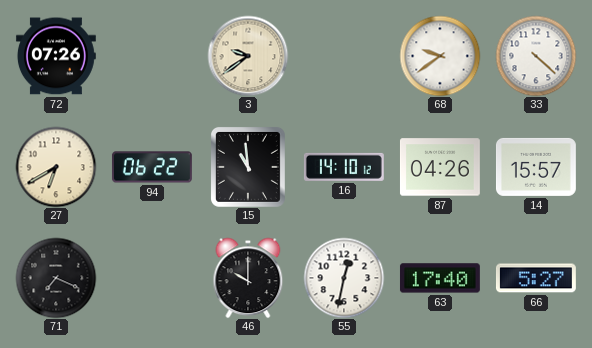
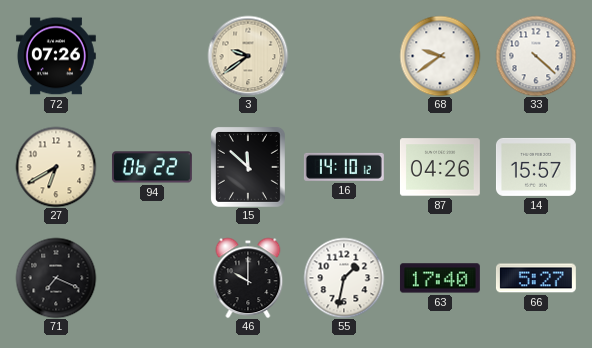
15: 10:59 -> 11:52 (248, 167)
55: 12:32 -> 1:32 (344, 278)
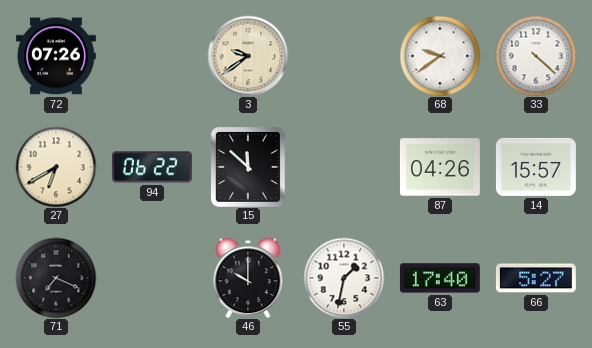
16: 14:10 -> none (344, 167)
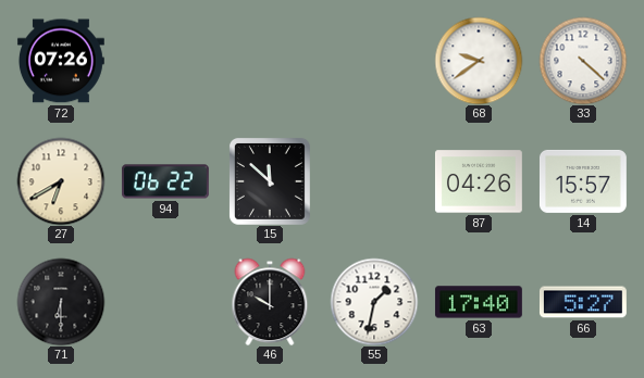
3: 9:39 -> none (248, 56)
71: 7:19 -> 6:30 (61, 302)
